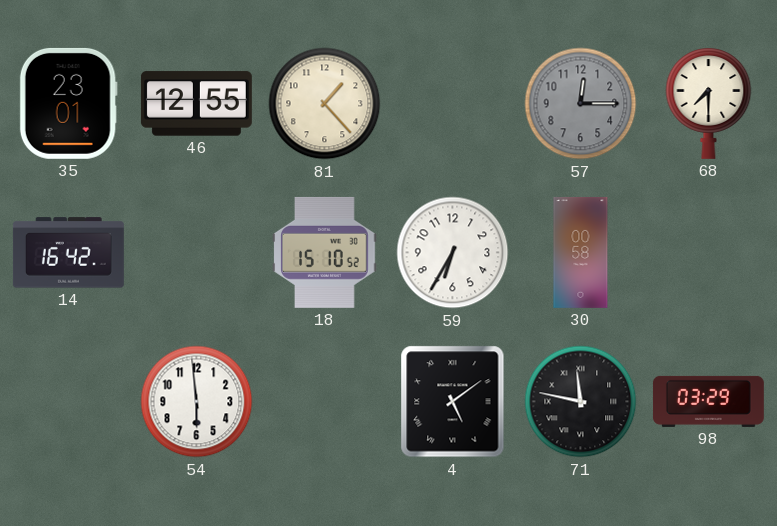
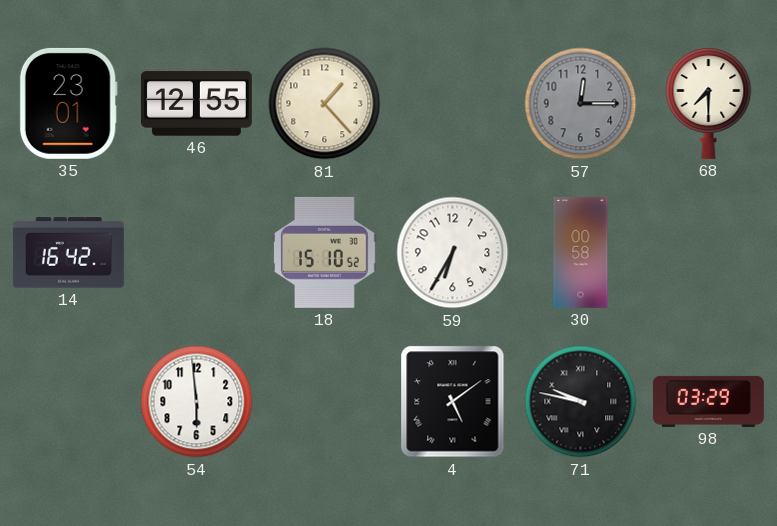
71: 11:47 -> 9:47 (581, 402)
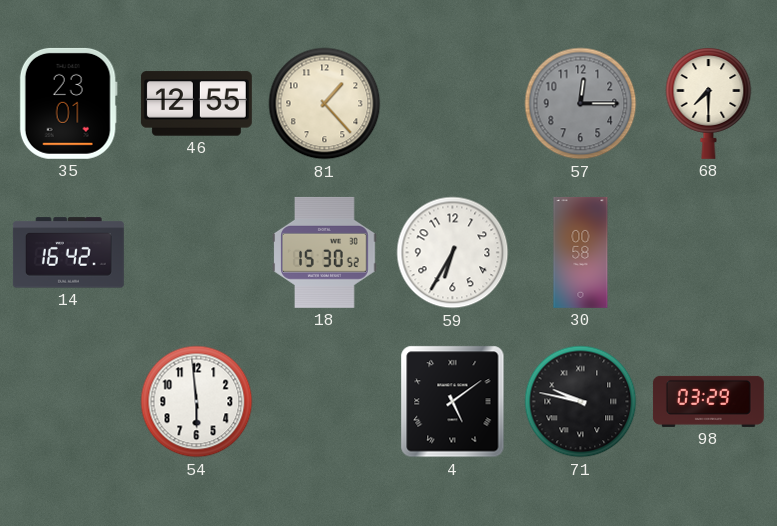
18: 15:10 -> 15:30 (325, 252)
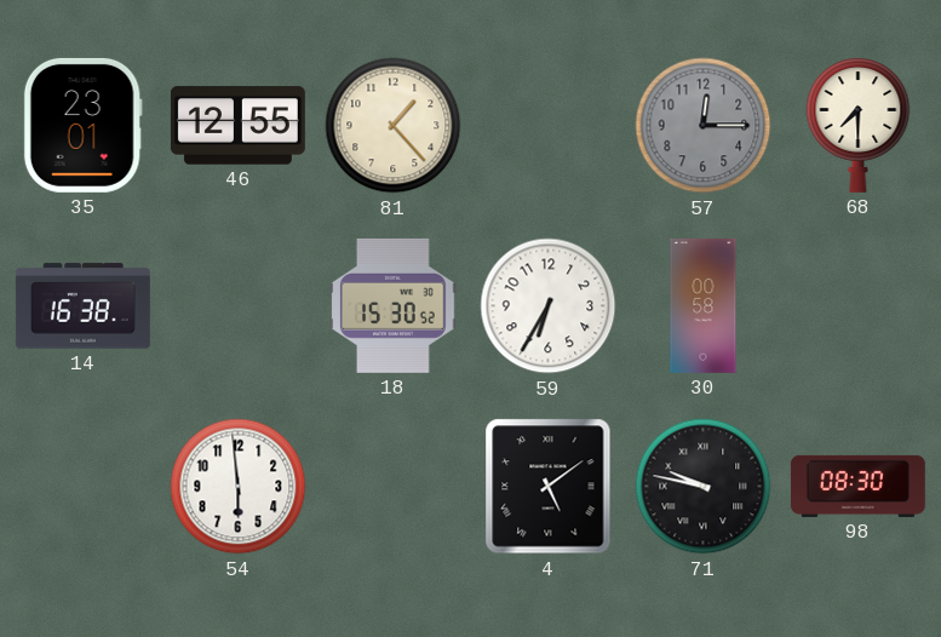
14: 16:42 -> 16:38 (82, 306)
98: 03:29 -> 08:30 (857, 486)
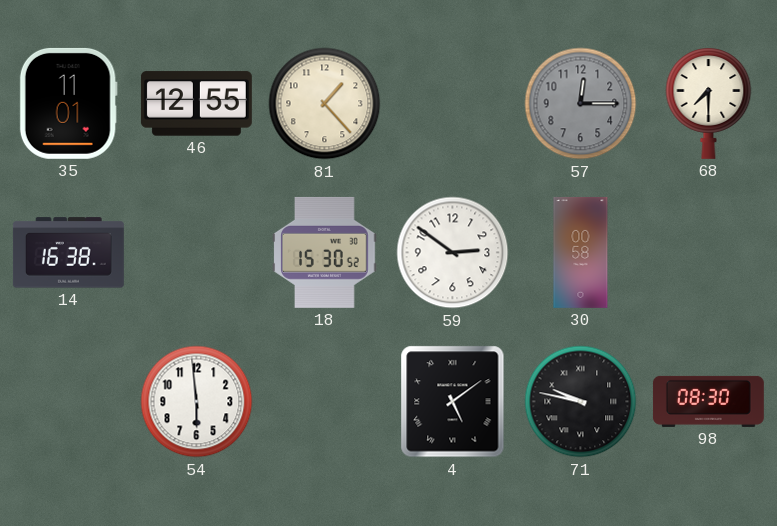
35: 23:01 -> 11:01 (68, 103)
59: 6:35 -> 2:51 (453, 253)
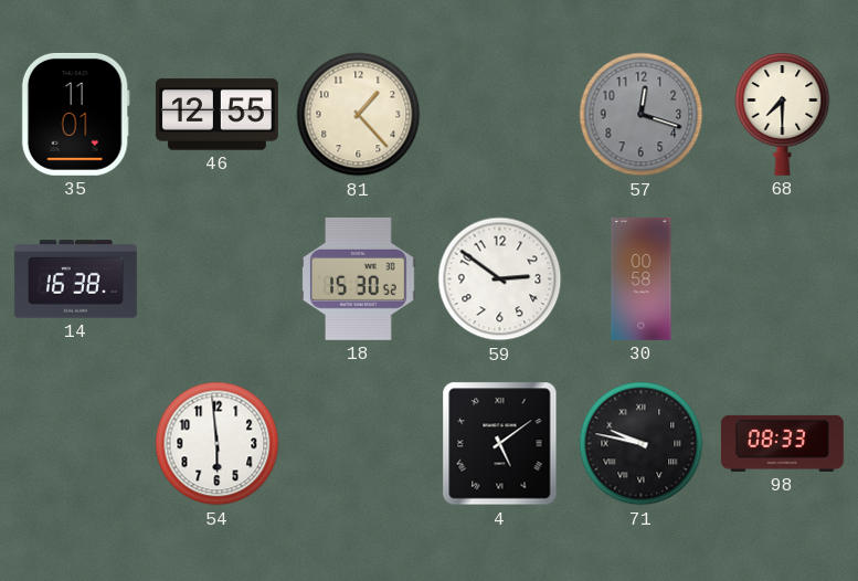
57: 12:15 -> 12:18 (642, 115)
98: 08:30 -> 08:33 (782, 443)
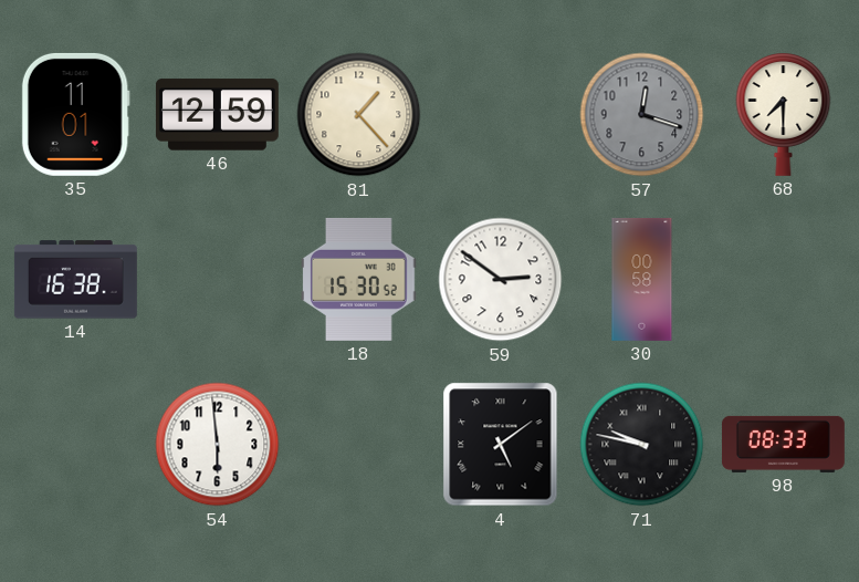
46: 12:55 -> 12:59 (217, 115)
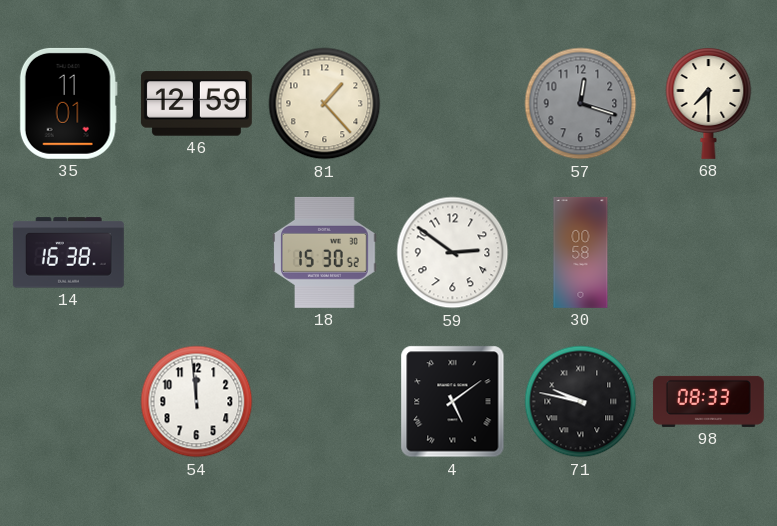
54: 5:59 -> 11:59 (197, 402)
